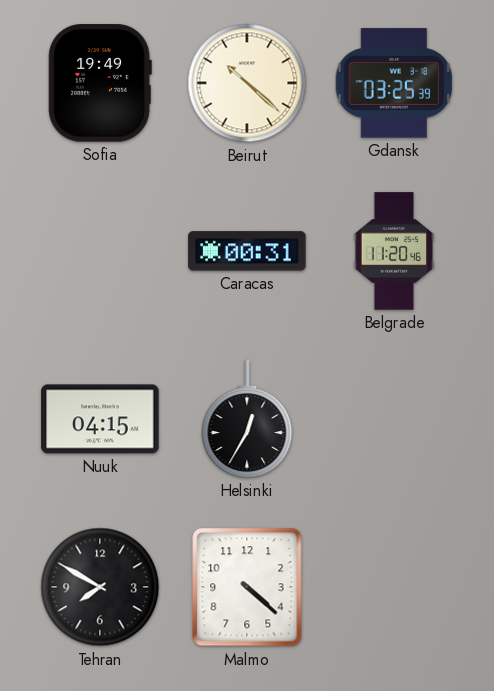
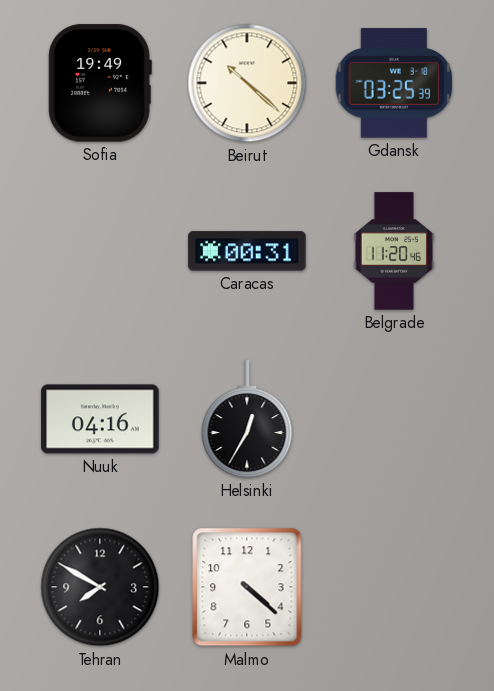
Nuuk: 04:15 -> 04:16 (100, 419)
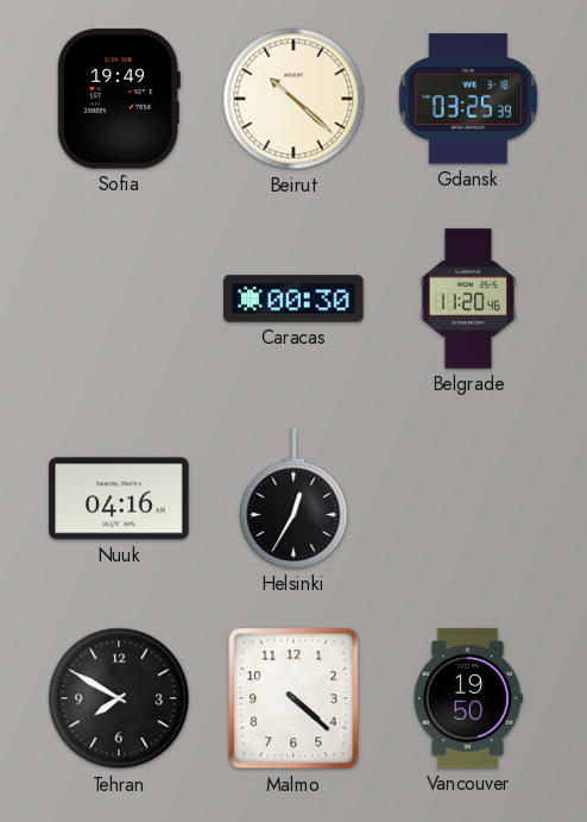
Caracas: 00:31 -> 00:30 (293, 299)
Vancouver: none -> 19:50 (468, 698)
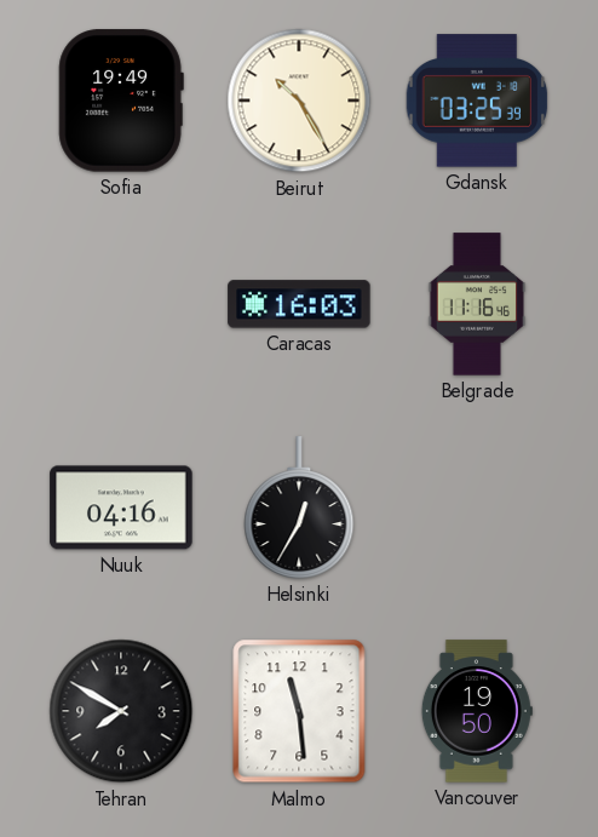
Beirut: 10:22 -> 10:25 (299, 101)
Caracas: 00:30 -> 16:03 (299, 304)
Belgrade: 11:20 -> 11:16 (477, 304)
Malmo: 4:22 -> 11:29 (299, 711)
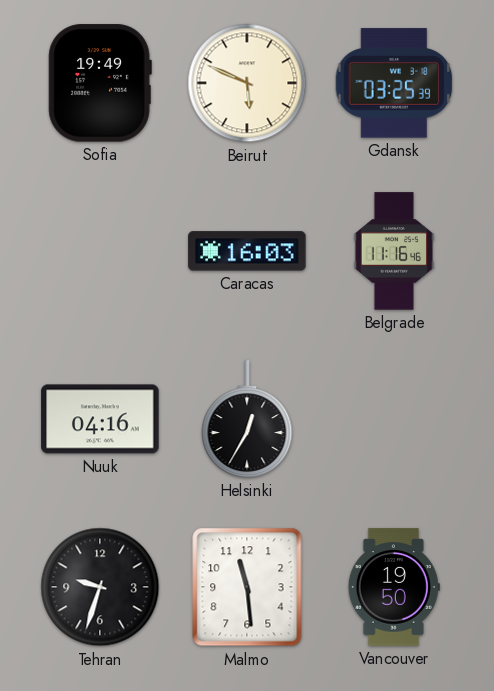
Beirut: 10:25 -> 5:49 (247, 83)
Tehran: 7:50 -> 9:33 (100, 587)
